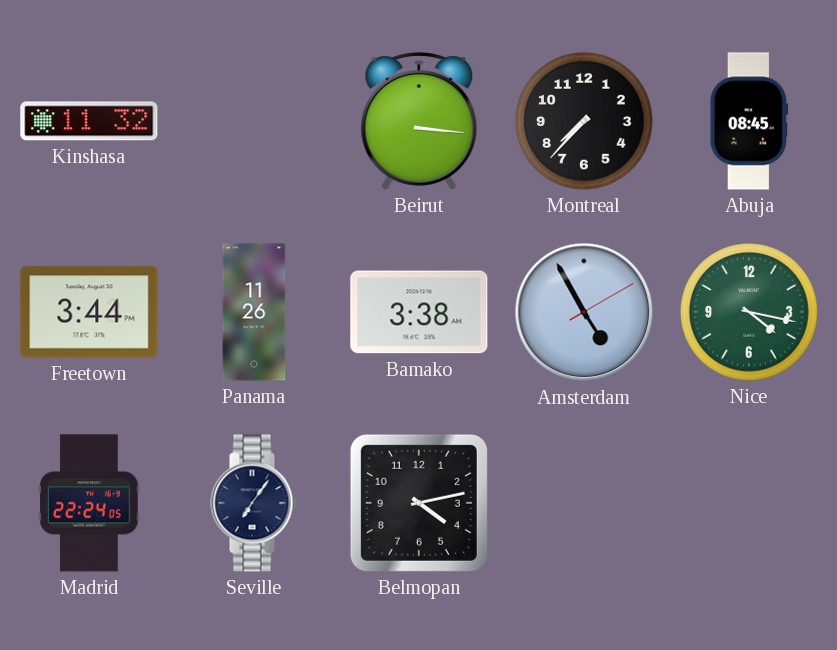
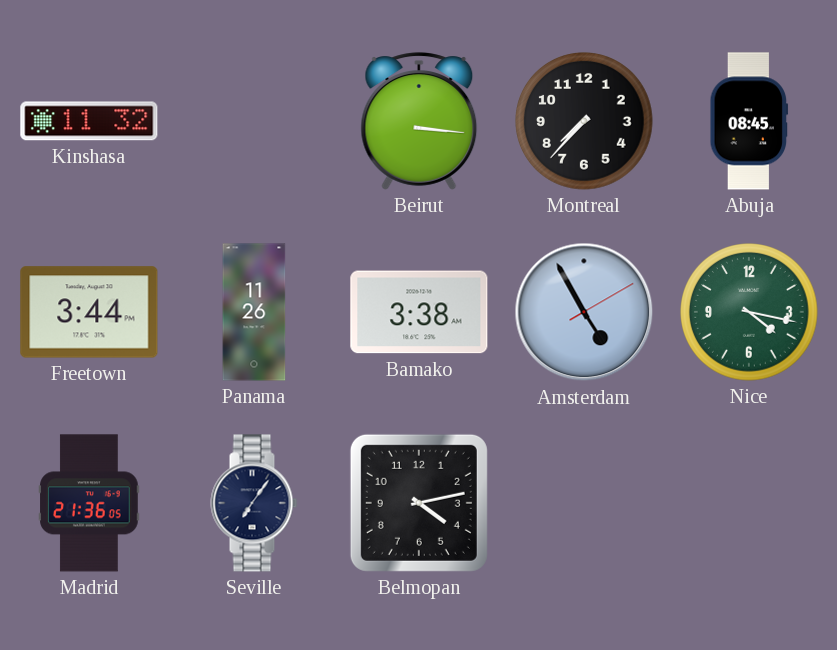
Madrid: 22:24 -> 21:36 (89, 503)
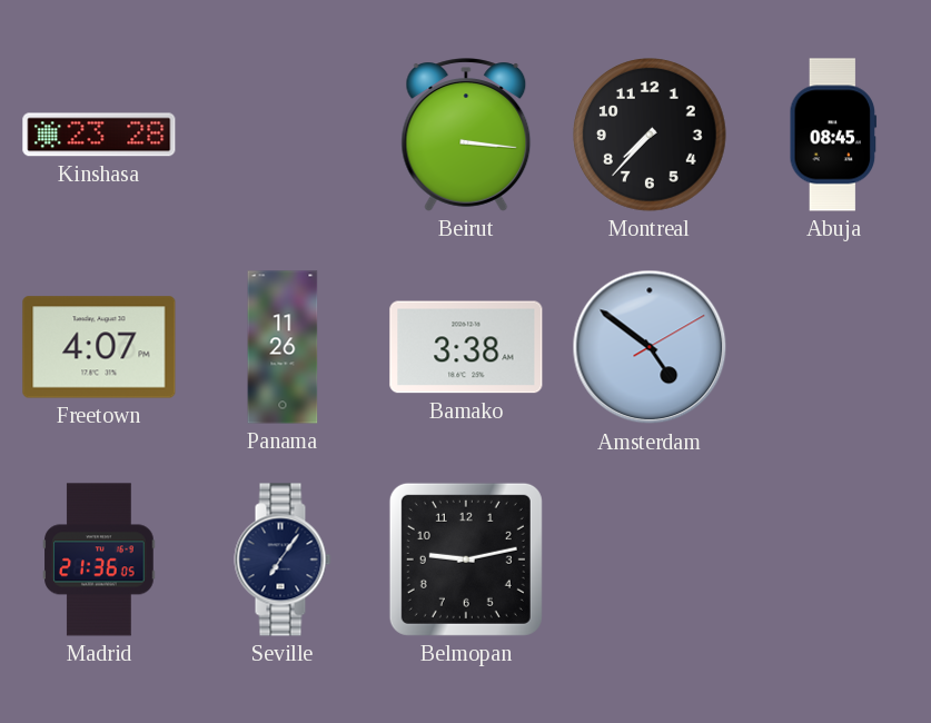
Kinshasa: 11:32 -> 23:28 (99, 135)
Freetown: 3:44 -> 4:07 (99, 347)
Amsterdam: 4:55 -> 4:51 (650, 347)
Nice: 4:17 -> none (749, 312)
Belmopan: 4:13 -> 9:13 (466, 559)
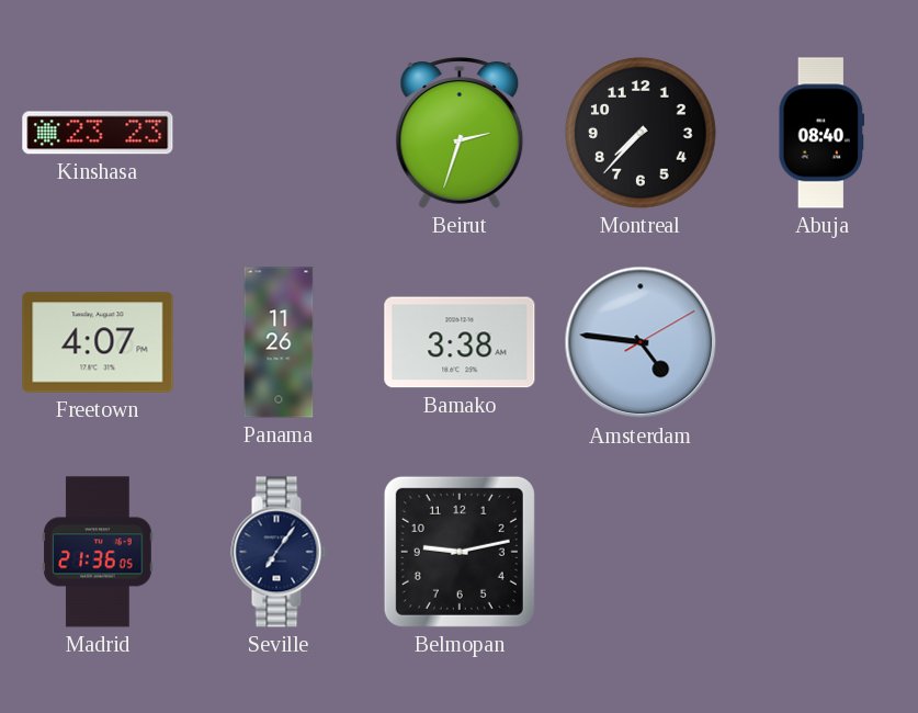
Kinshasa: 23:28 -> 23:23 (98, 133)
Beirut: 3:16 -> 2:33 (460, 133)
Abuja: 08:45 -> 08:40 (821, 133)
Amsterdam: 4:51 -> 4:46 (641, 342)
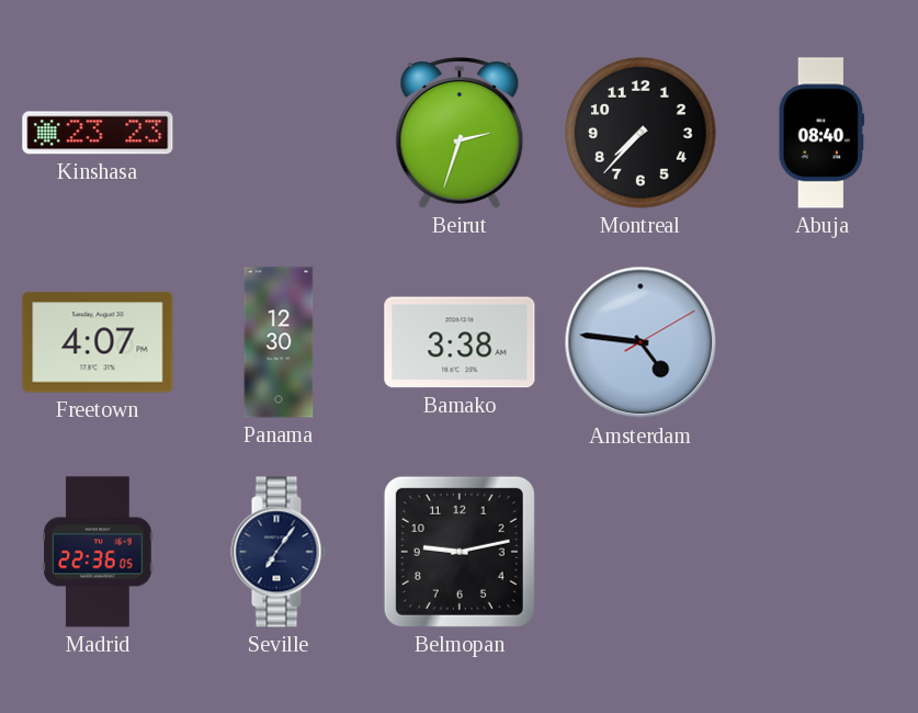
Panama: 11:26 -> 12:30 (279, 342)
Madrid: 21:36 -> 22:36 (98, 552)
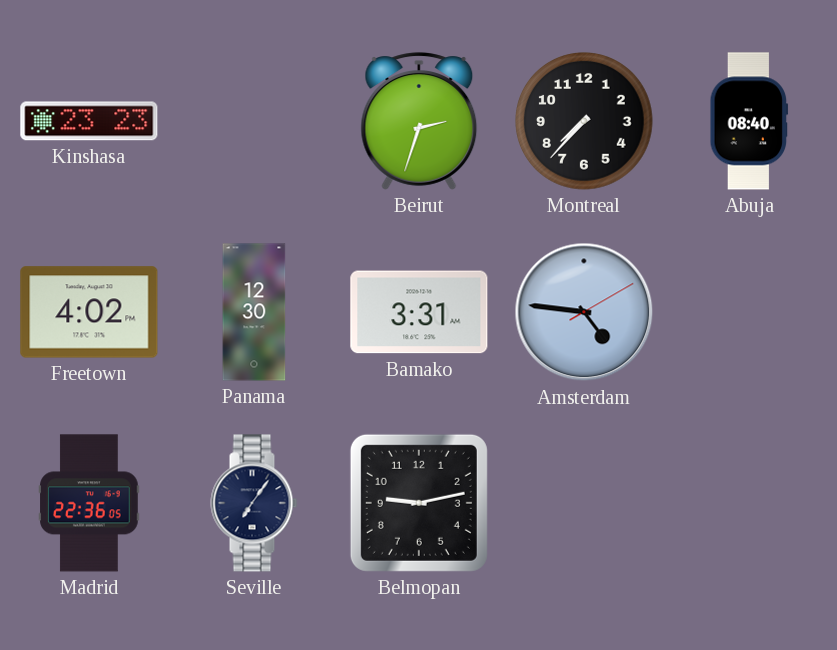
Freetown: 4:07 -> 4:02 (89, 312)
Bamako: 3:38 -> 3:31 (419, 312)
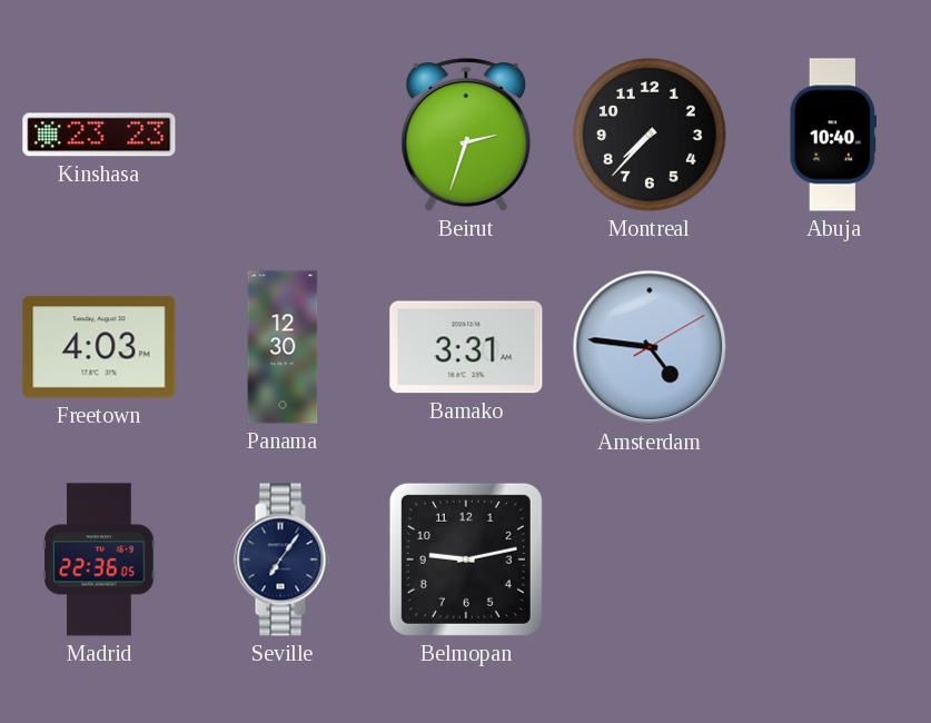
Abuja: 08:40 -> 10:40 (833, 135)
Freetown: 4:02 -> 4:03 (99, 347)
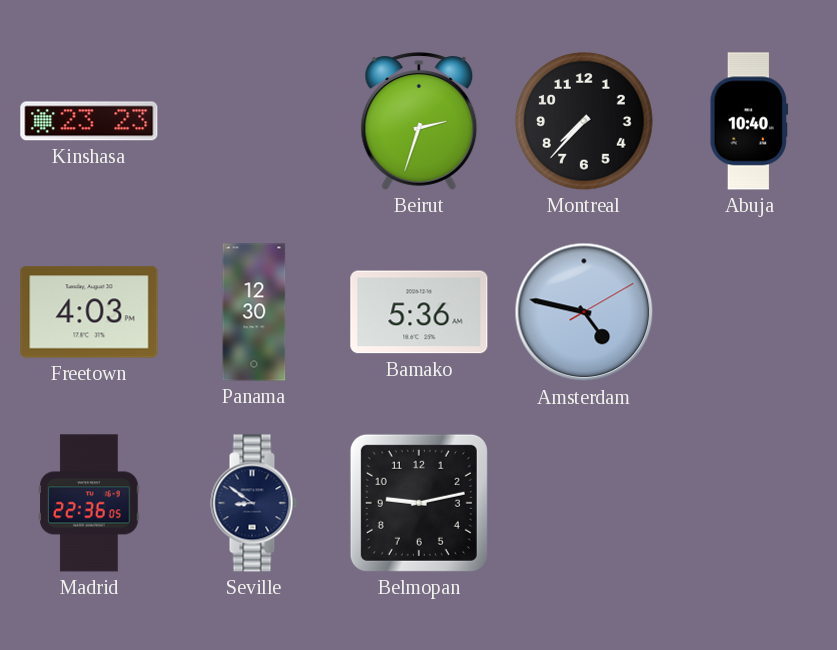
Bamako: 3:31 -> 5:36 (419, 312)
Amsterdam: 4:46 -> 4:47 (584, 312)
Seville: 7:06 -> 8:51 (254, 503)
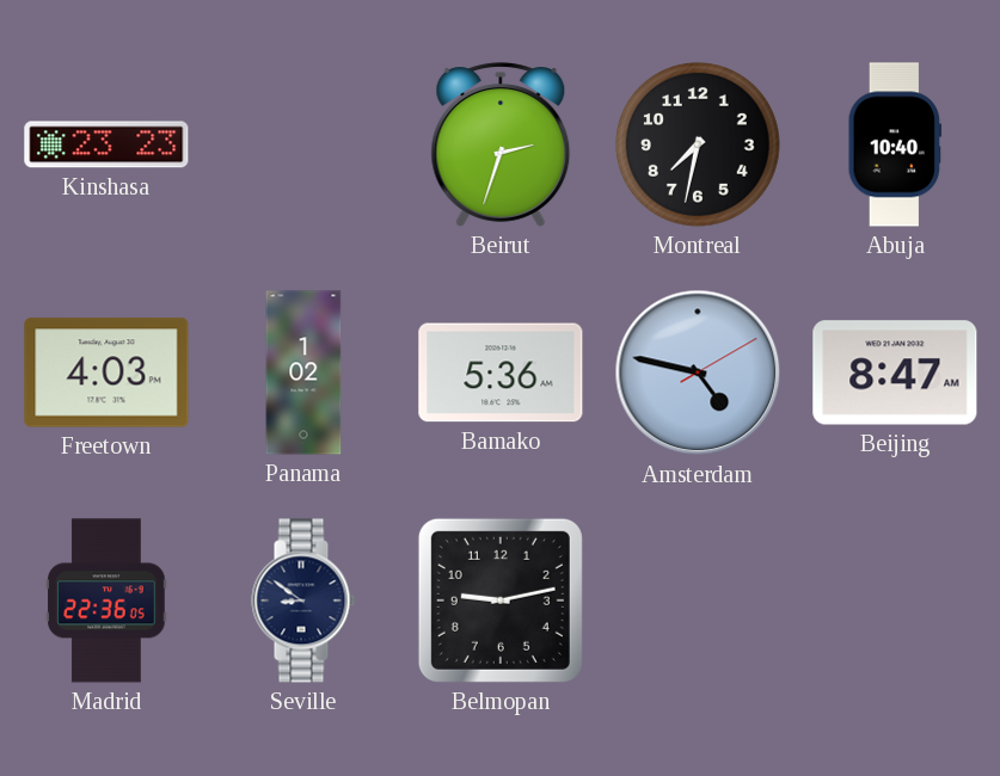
Montreal: 7:37 -> 7:32 (698, 144)
Panama: 12:30 -> 1:02 (303, 372)
Beijing: none -> 8:47 (895, 372)
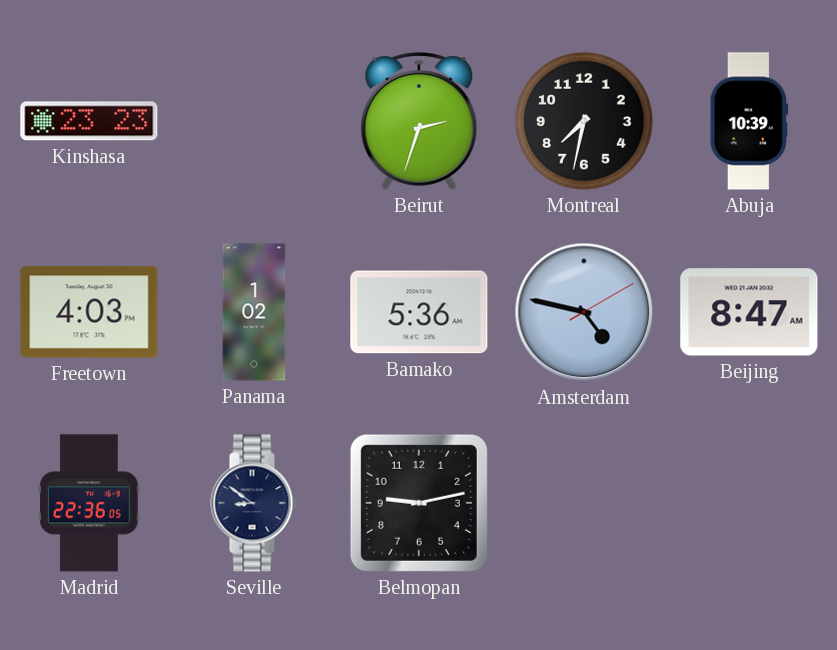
Abuja: 10:40 -> 10:39 (749, 121)
